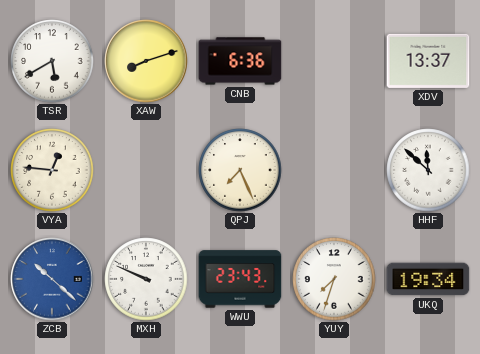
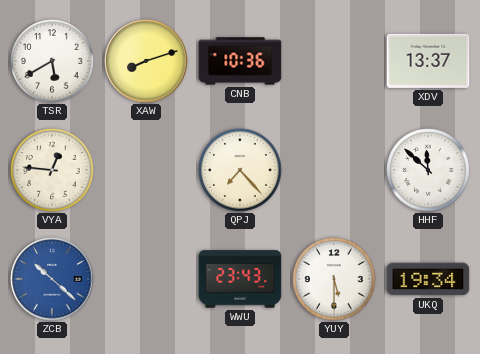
CNB: 6:36 -> 10:36 (240, 61)
QPJ: 7:26 -> 7:23 (240, 170)
MXH: 9:49 -> none (146, 279)
YUY: 7:33 -> 5:30 (334, 279)
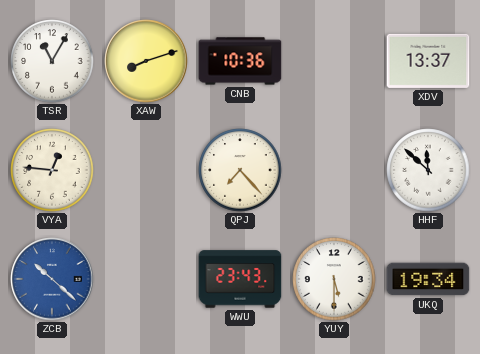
TSR: 5:40 -> 11:05 (52, 61)
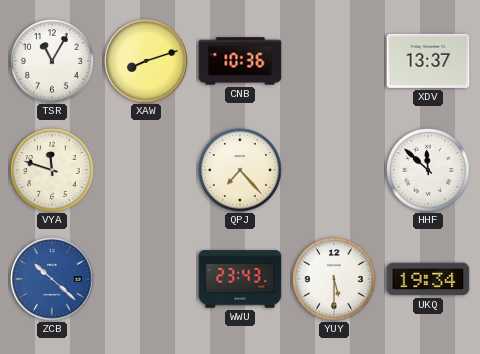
VYA: 12:46 -> 11:48 (52, 170)
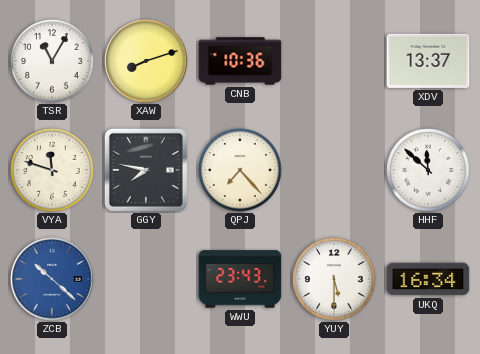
GGY: none -> 7:47 (146, 170)
UKQ: 19:34 -> 16:34 (428, 279)
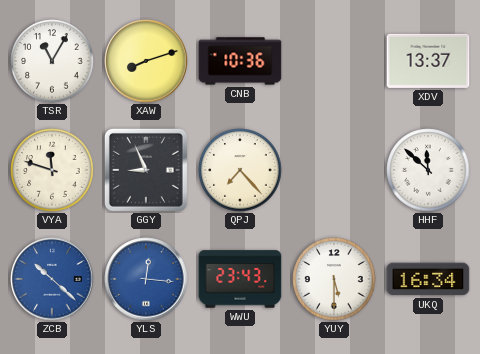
GGY: 7:47 -> 8:56 (146, 170)
YLS: none -> 12:16 (146, 279)
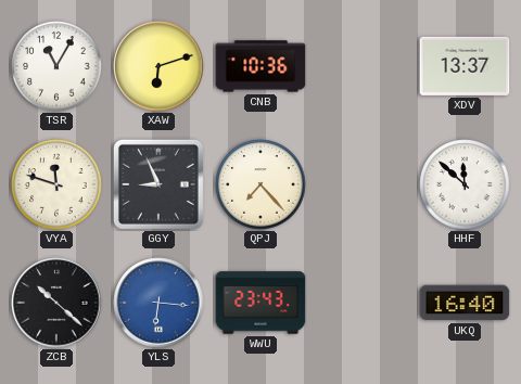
XAW: 8:12 -> 6:12 (158, 66)
ZCB dial: blue -> black (56, 303)
YLS: 12:16 -> 6:16 (158, 303)
YUY: 5:30 -> none (334, 279)
UKQ: 16:34 -> 16:40 (465, 303)
